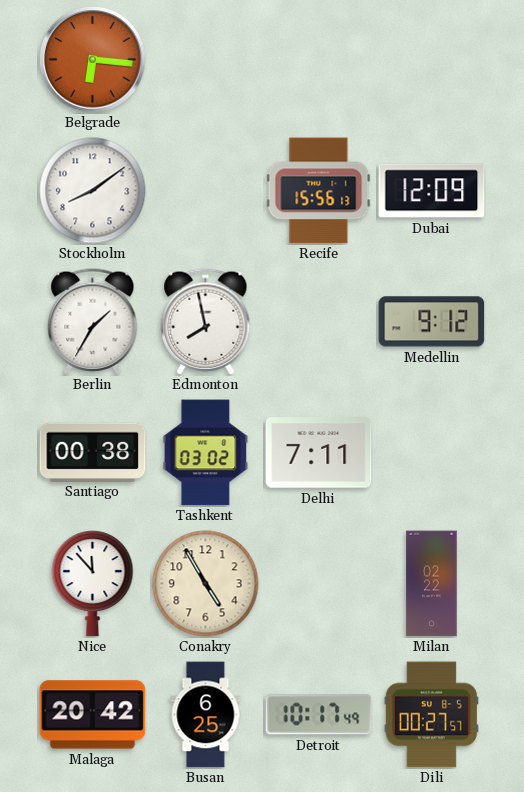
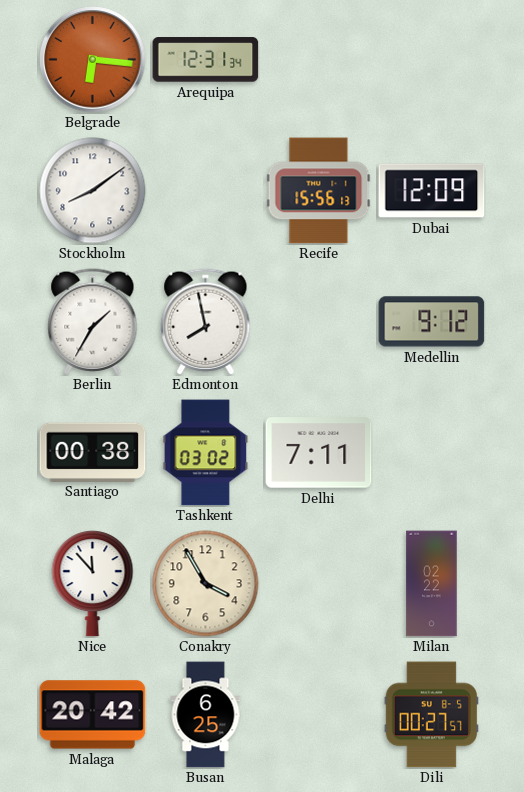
Arequipa: none -> 12:31 (206, 60)
Conakry: 4:55 -> 3:55 (206, 584)
Detroit: 10:17 -> none (319, 715)
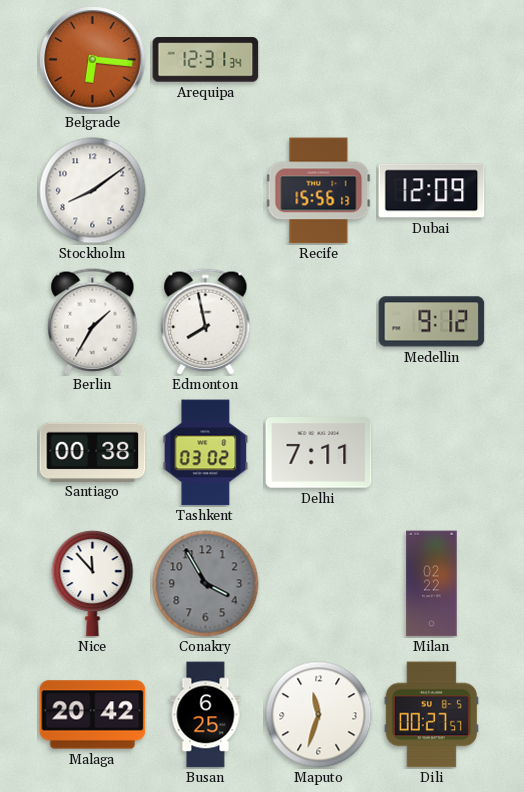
Conakry dial: cream -> grey (206, 584)
Maputo: none -> 11:33 (319, 715)
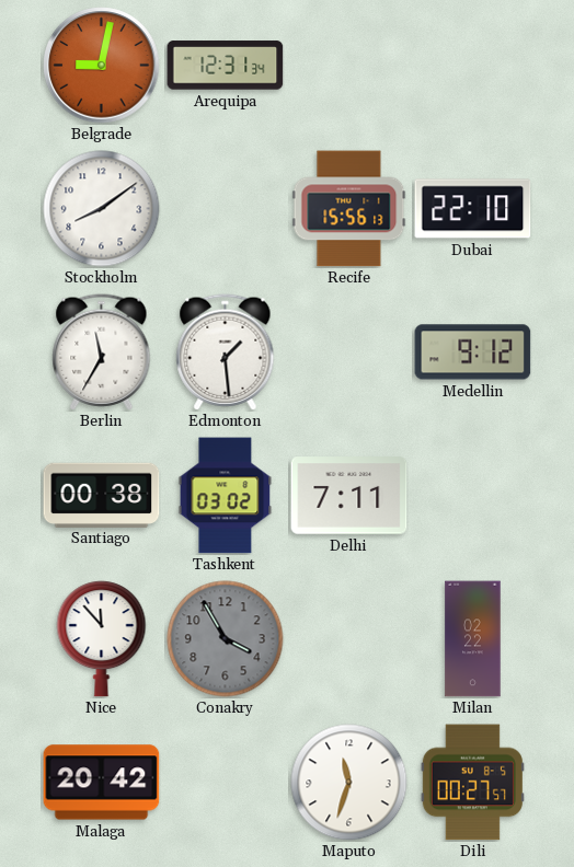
Belgrade: 6:16 -> 9:02 (102, 66)
Dubai: 12:09 -> 22:10 (473, 209)
Berlin: 1:35 -> 11:35 (102, 352)
Edmonton: 7:58 -> 1:29 (226, 352)
Busan: 6:25 -> none (206, 715)
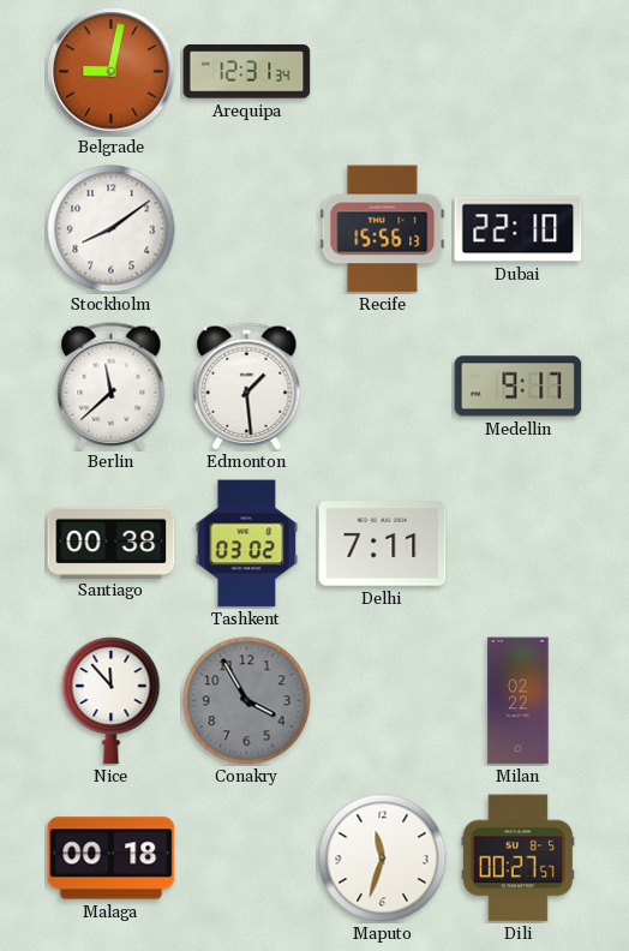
Berlin: 11:35 -> 11:38 (112, 387)
Medellin: 9:12 -> 9:17 (519, 387)
Malaga: 20:42 -> 00:18 (112, 859)
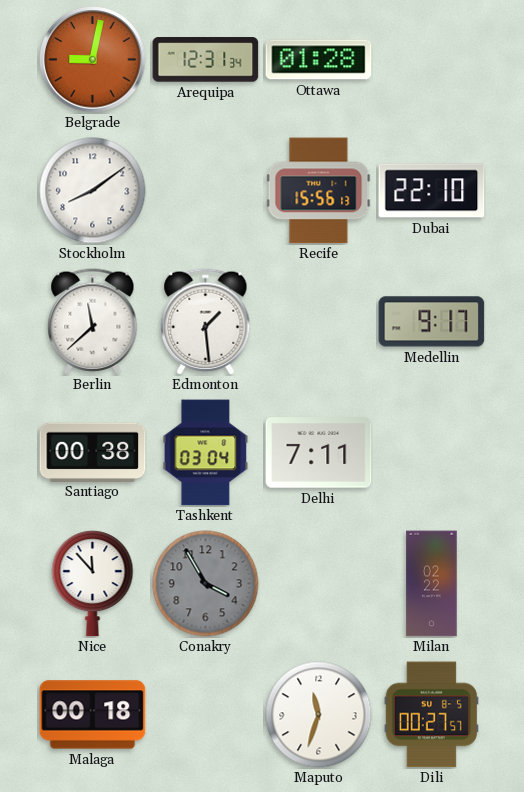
Ottawa: none -> 01:28 (319, 60)
Tashkent: 03:02 -> 03:04 (206, 453)
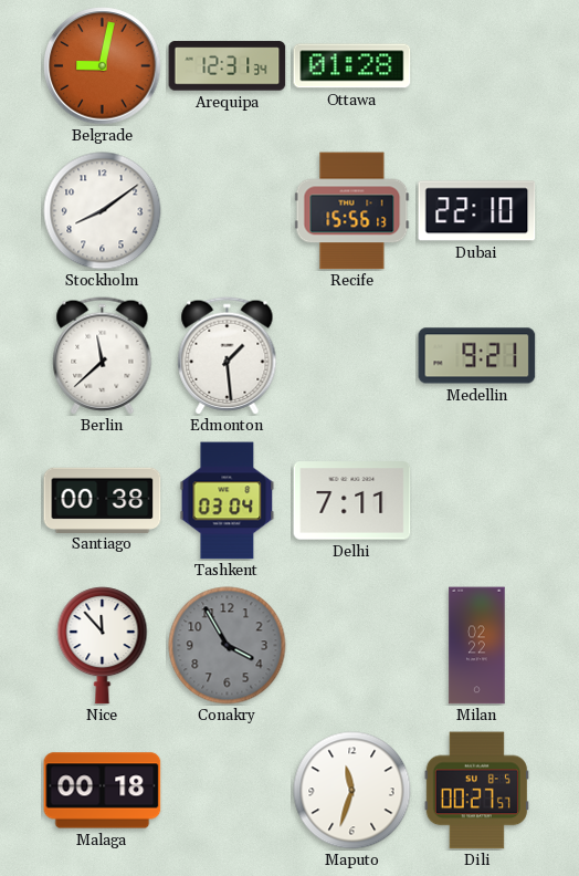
Medellin: 9:17 -> 9:21 (477, 356)
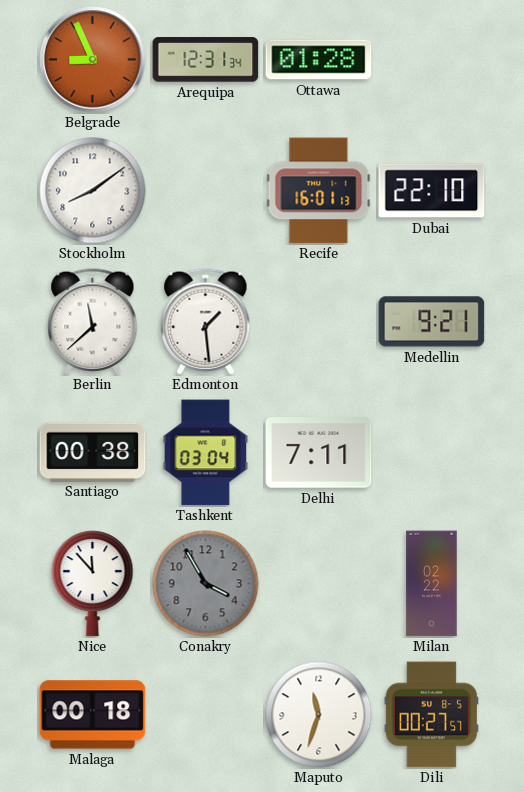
Belgrade: 9:02 -> 8:56 (93, 60)
Recife: 15:56 -> 16:01 (319, 191)
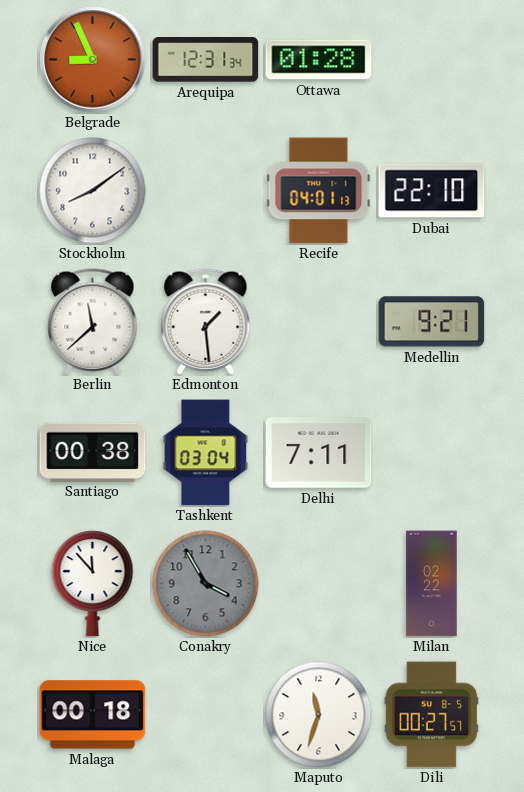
Recife: 16:01 -> 04:01 (319, 191)
